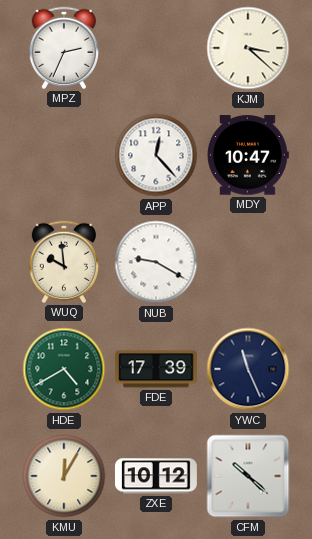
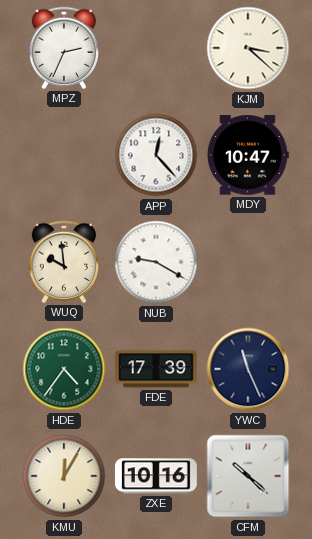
HDE: 4:40 -> 4:36 (64, 369)
ZXE: 10:12 -> 10:16 (156, 476)
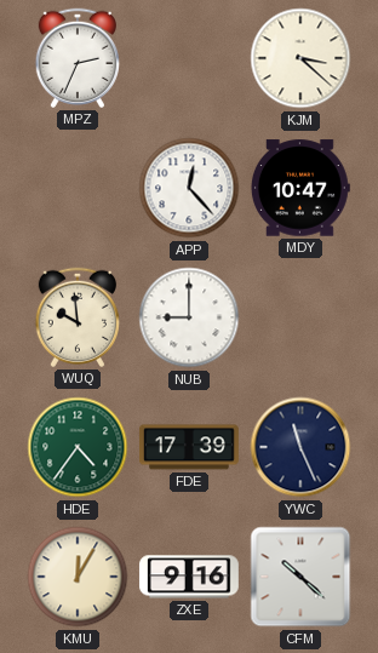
NUB: 9:20 -> 9:00 (189, 317)
ZXE: 10:16 -> 9:16 (189, 577)
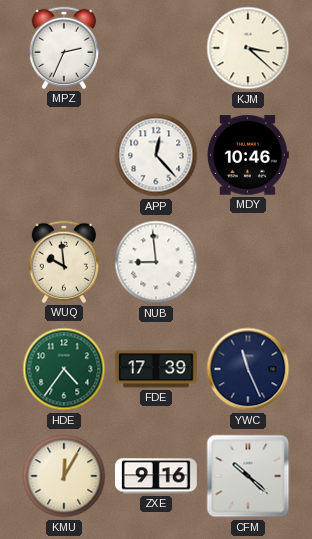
MDY: 10:47 -> 10:46 (248, 155)
NUB: 9:00 -> 8:59 (156, 262)
